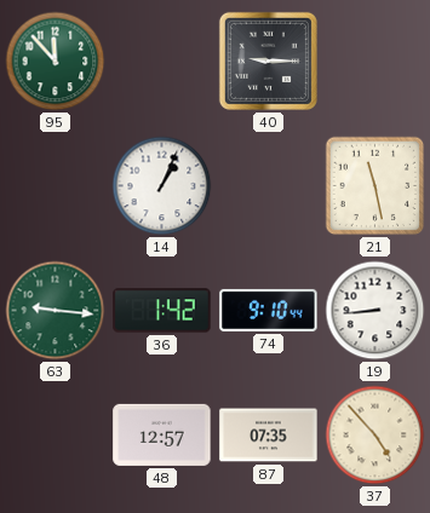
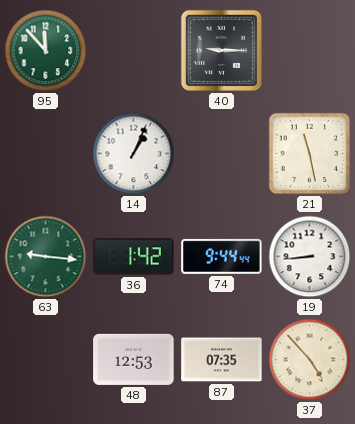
74: 9:10 -> 9:44 (222, 256)
48: 12:57 -> 12:53 (134, 359)
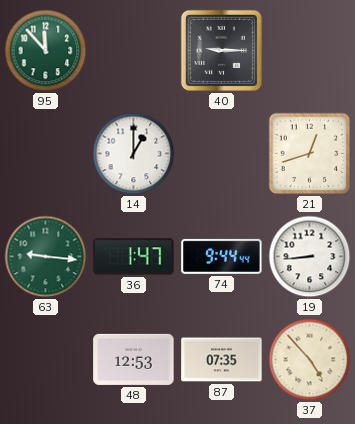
14: 1:04 -> 1:00 (134, 154)
21: 11:28 -> 12:42 (310, 154)
36: 1:42 -> 1:47 (134, 257)
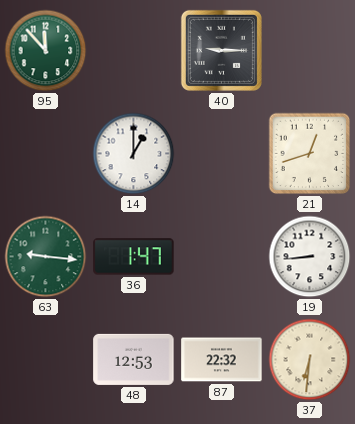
74: 9:44 -> none (222, 256)
87: 07:35 -> 22:32 (222, 360)
37: 4:53 -> 6:31 (310, 360)
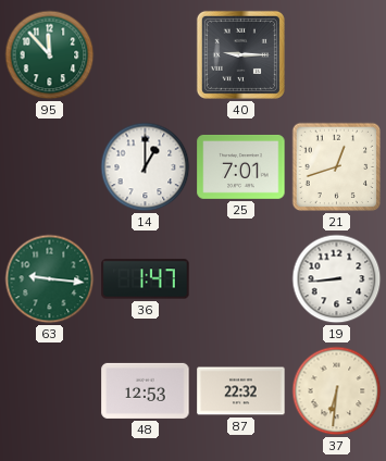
25: none -> 7:01 (241, 166)
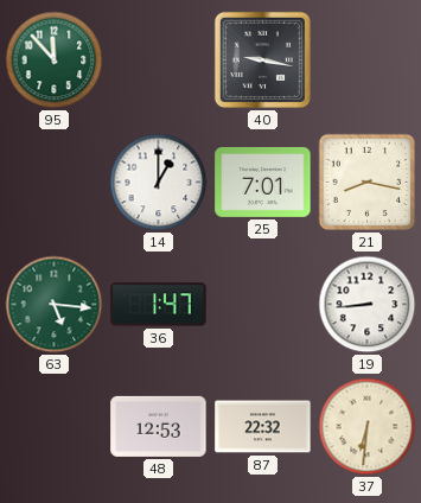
40: 9:15 -> 9:17 (262, 59)
21: 12:42 -> 8:17 (368, 183)
63: 9:16 -> 5:16 (55, 305)
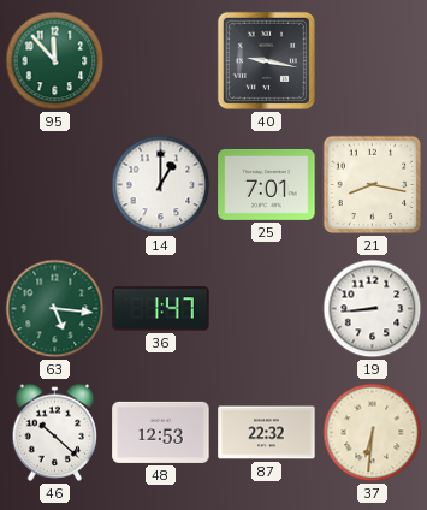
46: none -> 10:22 (55, 432)
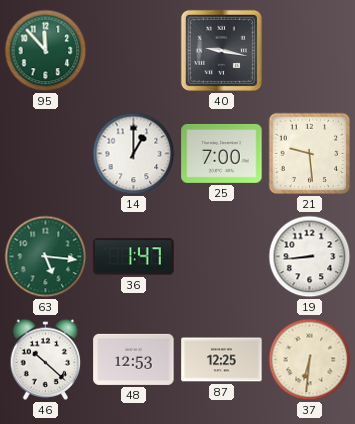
25: 7:01 -> 7:00 (222, 153)
21: 8:17 -> 9:29 (310, 154)
87: 22:32 -> 12:25 (222, 360)
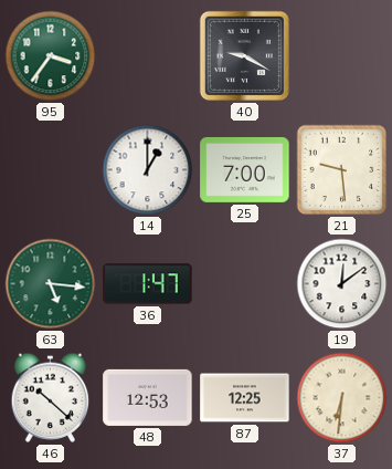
95: 11:53 -> 3:36 (51, 56)
40: 9:17 -> 9:20 (244, 55)
19: 8:44 -> 12:09 (342, 284)
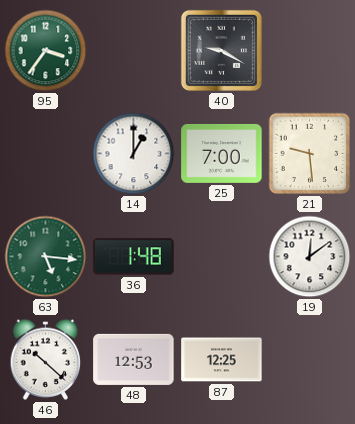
36: 1:47 -> 1:48 (134, 257)
37: 6:31 -> none (342, 398)
